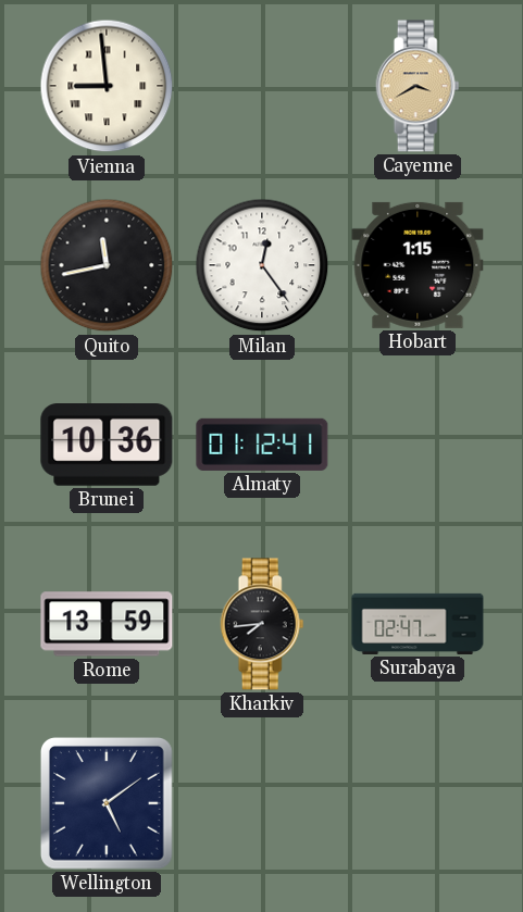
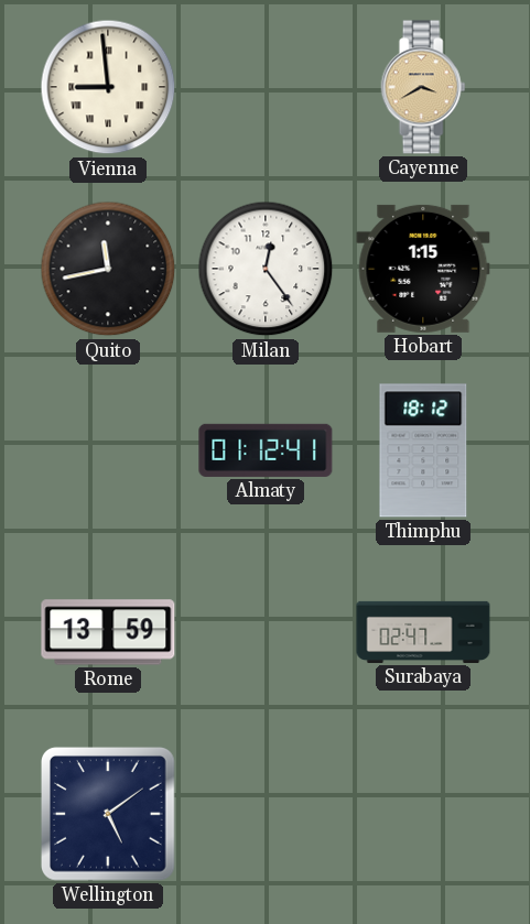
Brunei: 10:36 -> none (107, 446)
Thimphu: none -> 18:12 (423, 450)
Kharkiv: 7:44 -> none (262, 624)
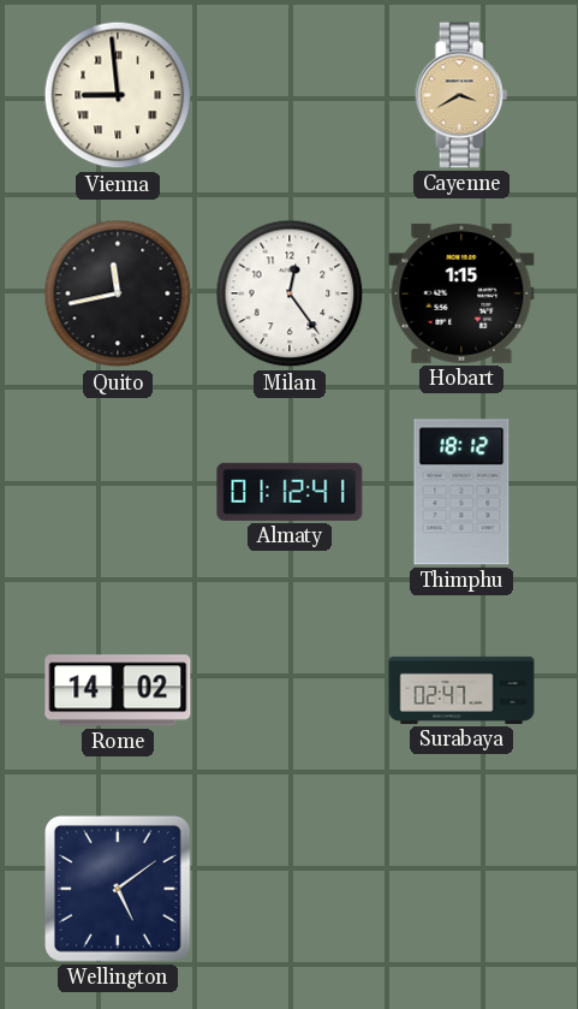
Rome: 13:59 -> 14:02 (118, 690)
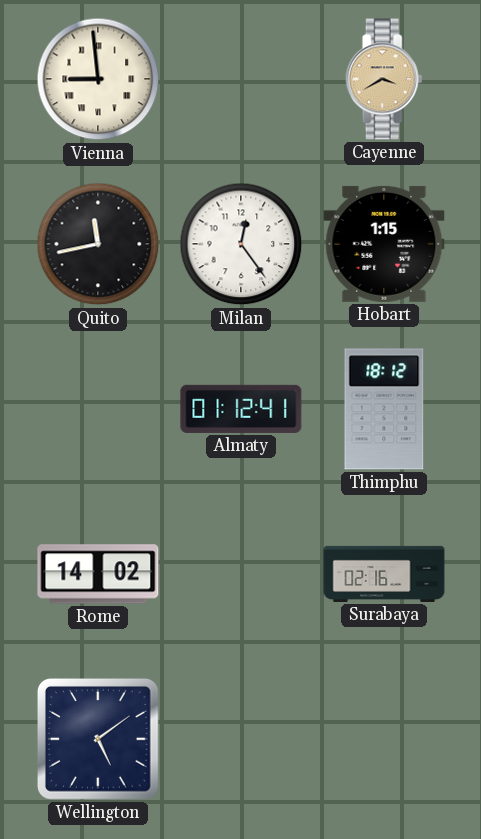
Surabaya: 02:47 -> 02:16 (384, 574)
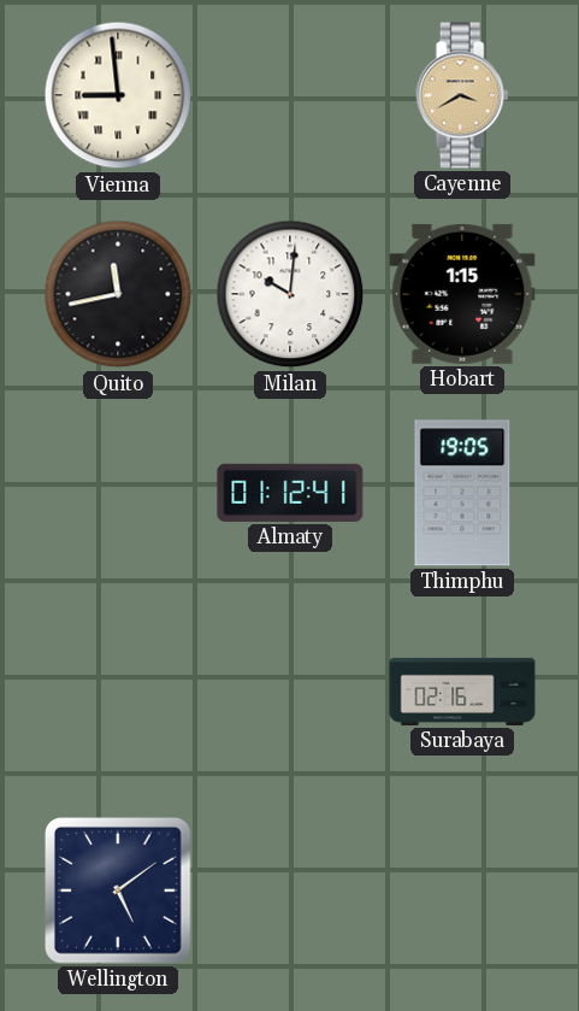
Milan: 12:24 -> 10:01 (290, 294)
Thimphu: 18:12 -> 19:05 (462, 493)
Rome: 14:02 -> none (98, 574)
